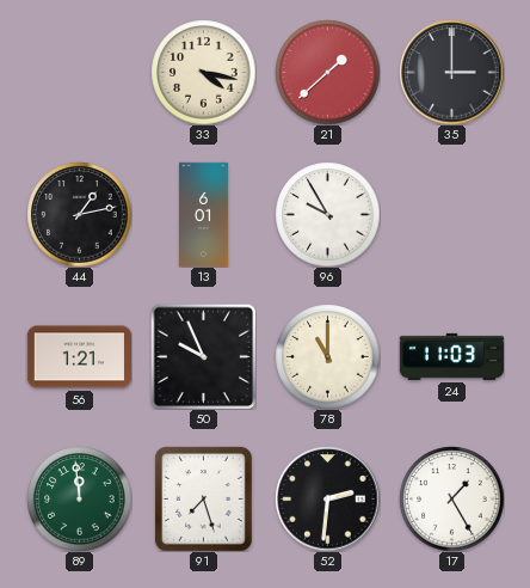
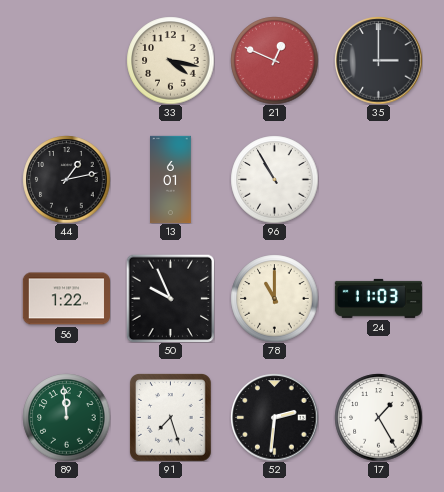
21: 1:38 -> 12:49 (274, 60)
96: 9:55 -> 10:55 (274, 179)
56: 1:21 -> 1:22 (66, 299)
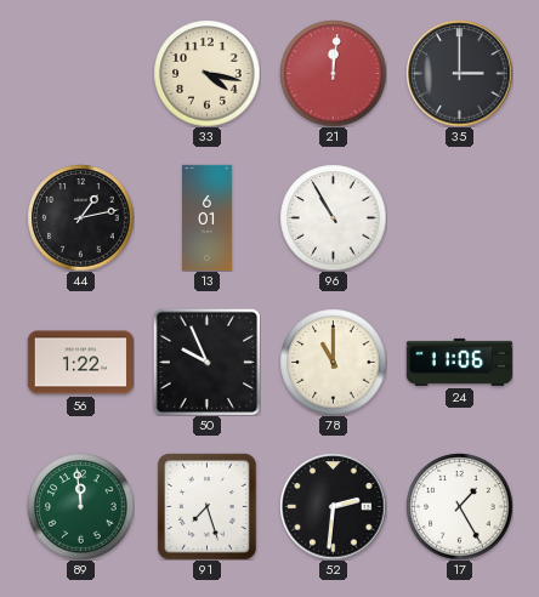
21: 12:49 -> 12:01 (333, 73)
24: 11:03 -> 11:06 (459, 362)
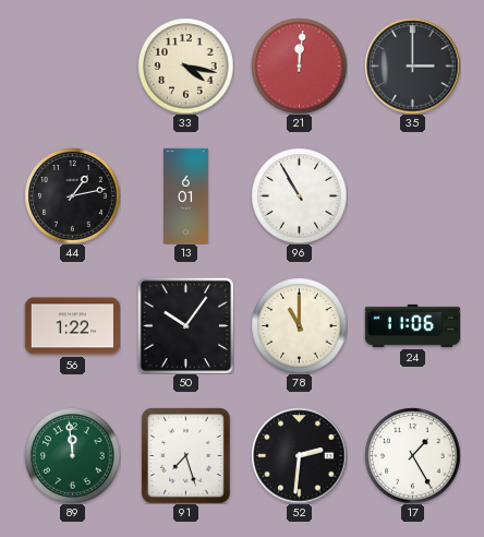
50: 9:56 -> 10:06 (185, 325)
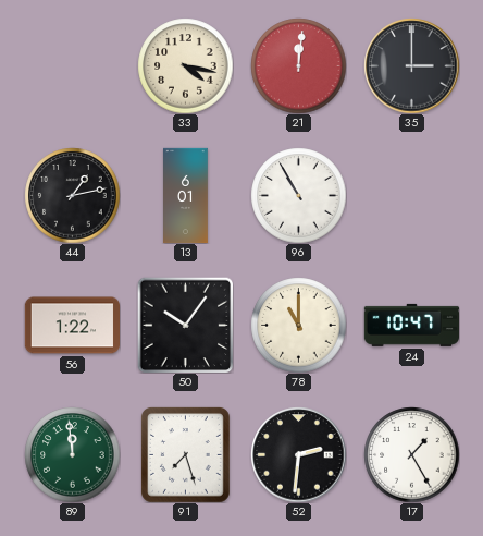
24: 11:06 -> 10:47 (411, 325)
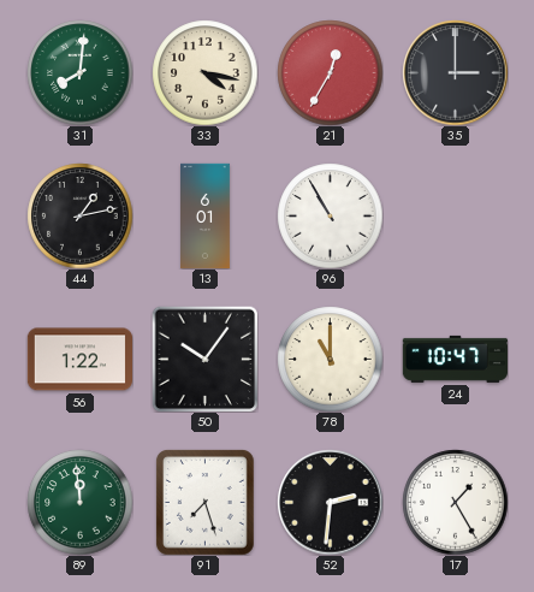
31: none -> 8:01 (79, 72)
21: 12:01 -> 12:35 (330, 72)
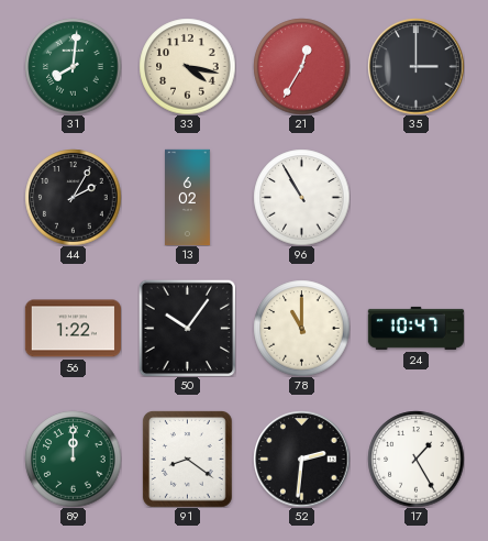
44: 1:13 -> 2:05 (73, 197)
13: 6:01 -> 6:02 (188, 197)
89: 11:59 -> 12:00 (73, 459)
91: 7:27 -> 8:21 (187, 460)
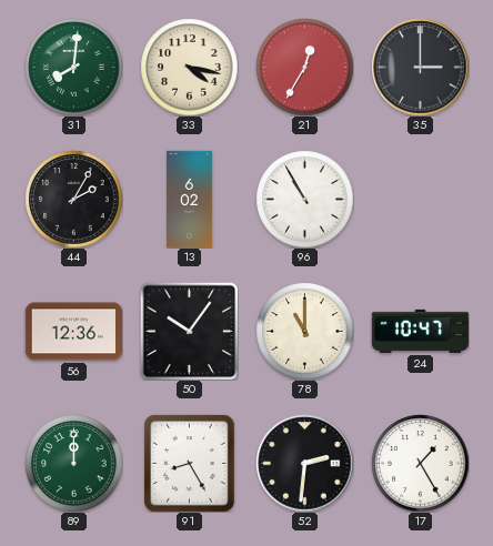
56: 1:22 -> 12:36 (73, 332)
91: 8:21 -> 8:25 (189, 464)
